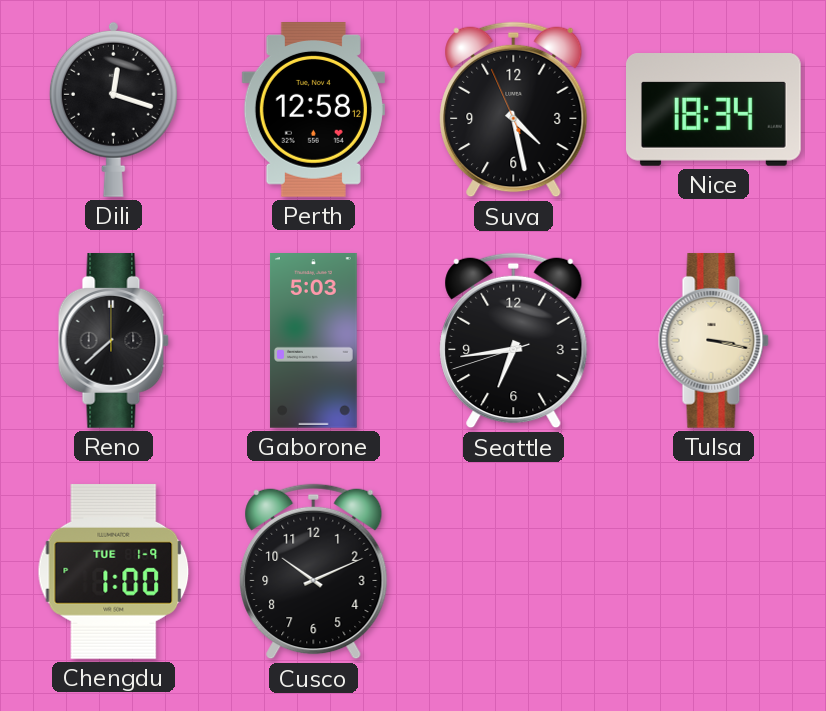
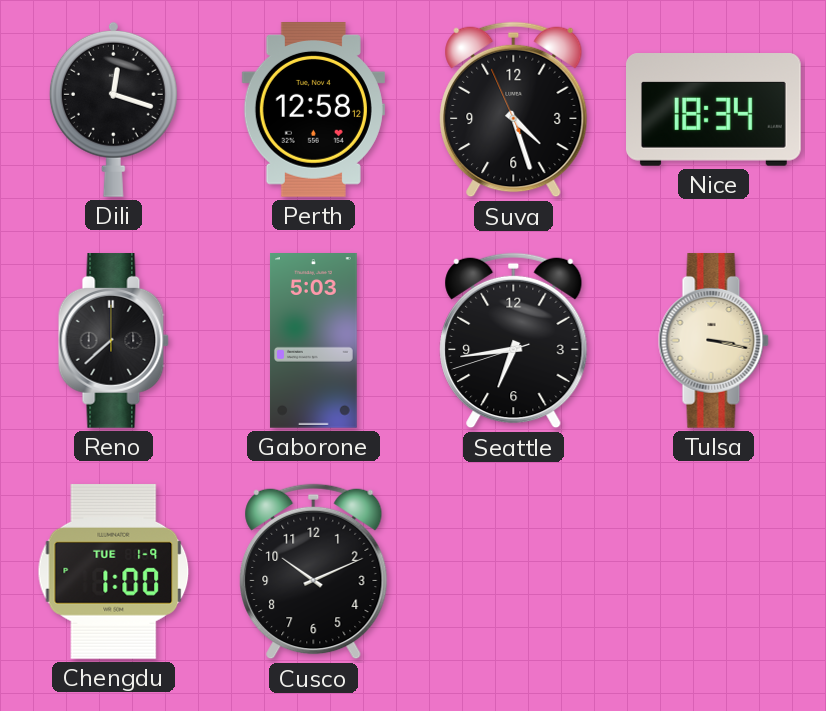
Suva: 4:27 -> 4:26 (514, 110)
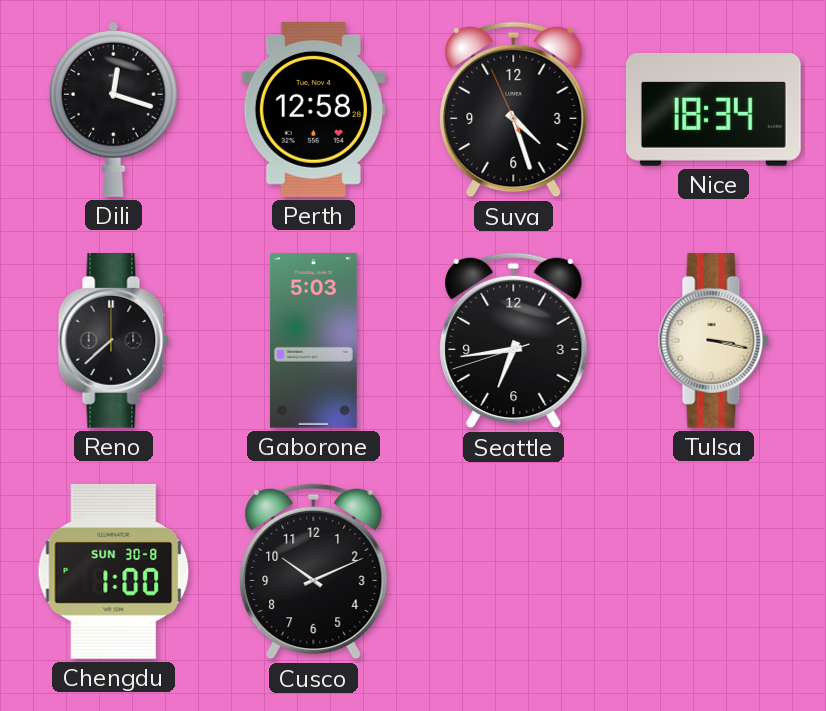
Perth: 12:58:12 -> 12:58 (313, 110)
Chengdu date: TUE 1-9 -> SUN 30-8 (114, 571)
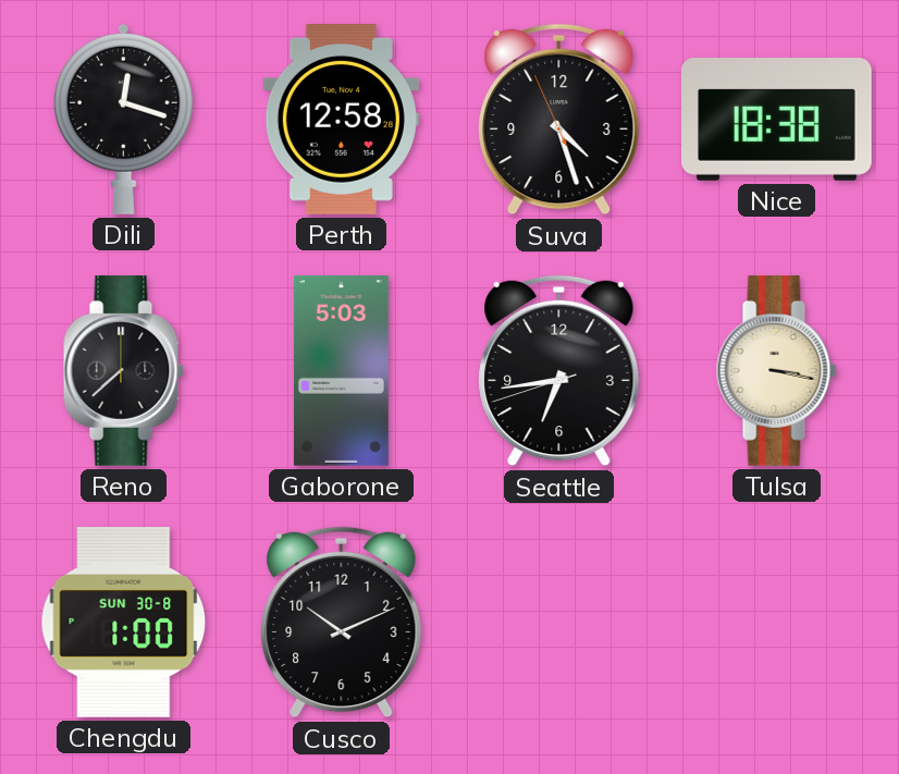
Nice: 18:34 -> 18:38 (777, 120)
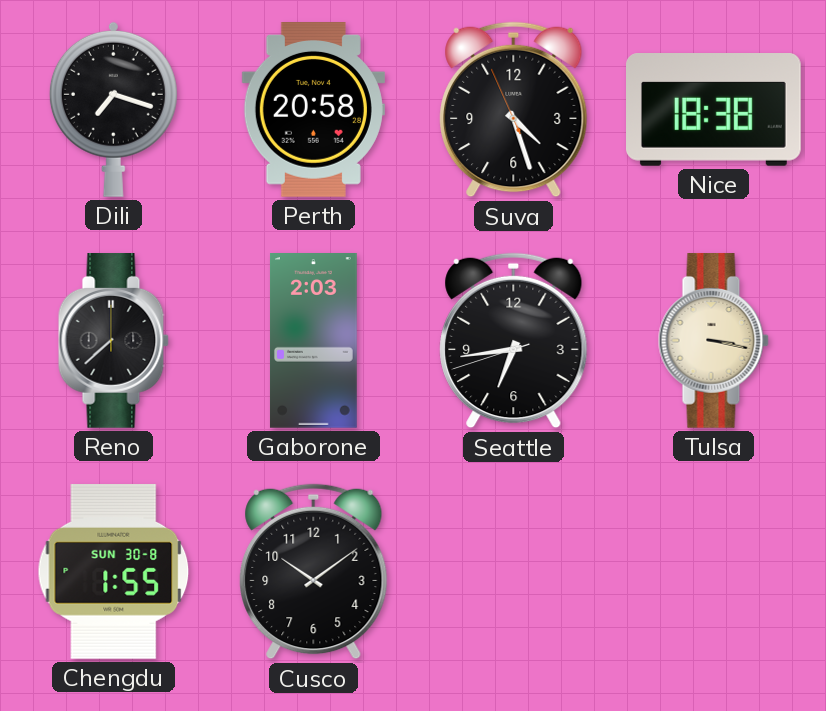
Dili: 12:18 -> 7:18 (113, 109)
Perth: 12:58 -> 20:58 (313, 110)
Gaborone: 5:03 -> 2:03 (313, 341)
Chengdu: 1:00 -> 1:55 (114, 571)
Cusco: 10:11 -> 10:09 (314, 572)
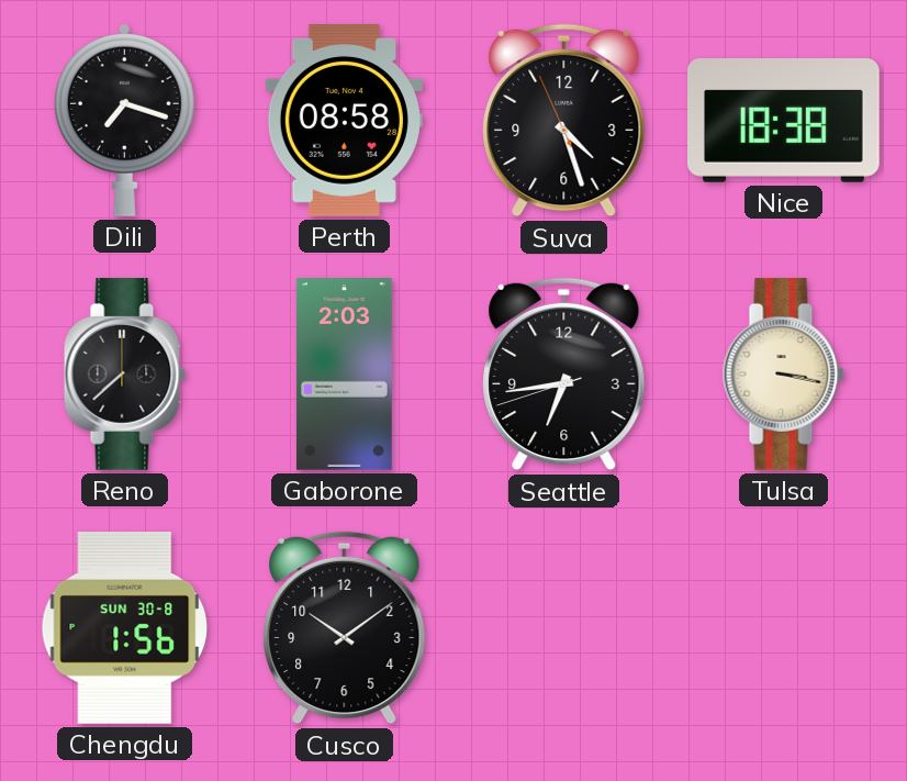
Perth: 20:58 -> 08:58 (344, 121)
Chengdu: 1:55 -> 1:56 (125, 627)
